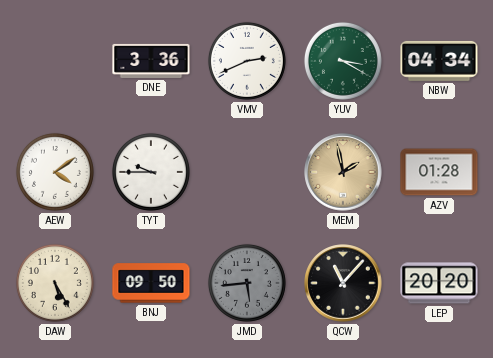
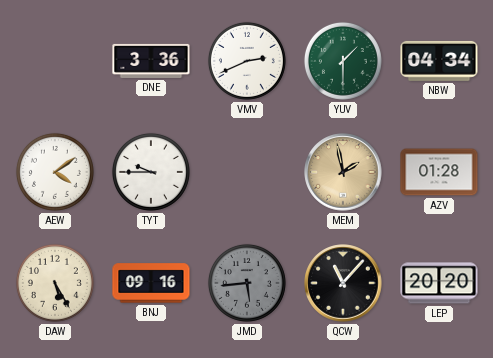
YUV: 3:20 -> 1:30 (343, 61)
BNJ: 09:50 -> 09:16 (151, 283)
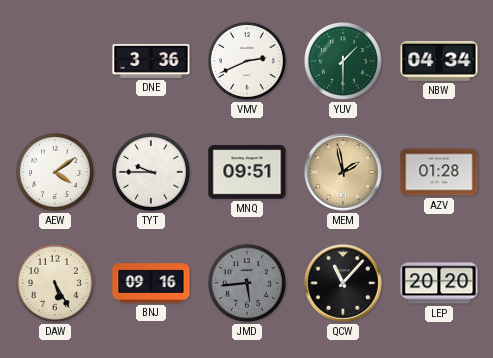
MNQ: none -> 09:51 (247, 172)
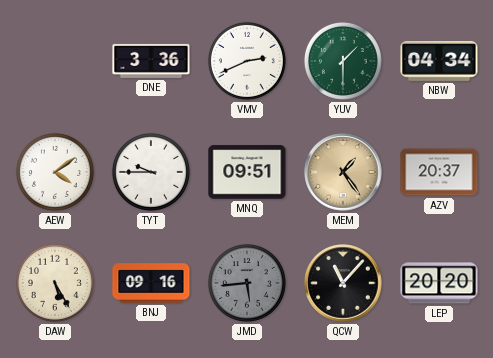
MEM: 1:58 -> 1:24 (343, 172)
AZV: 01:28 -> 20:37 (439, 172)
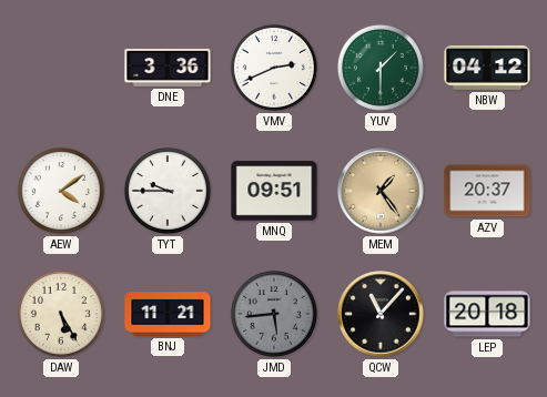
NBW: 04:34 -> 04:12 (487, 68)
BNJ: 09:16 -> 11:21 (168, 314)
LEP: 20:20 -> 20:18 (487, 314)
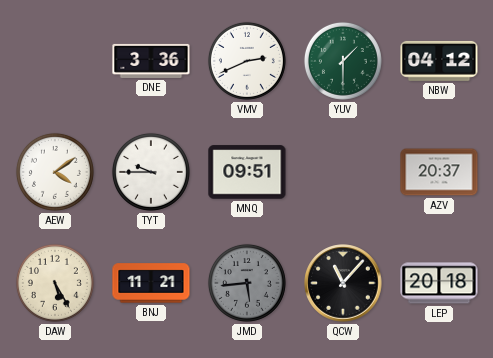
MEM: 1:24 -> none (381, 191)
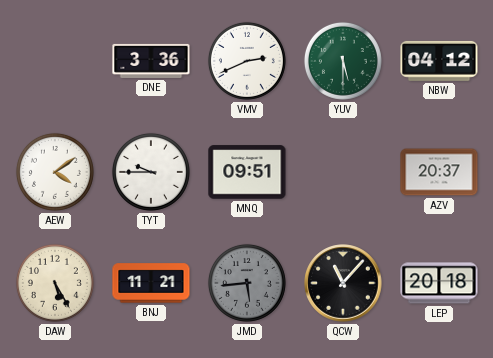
YUV: 1:30 -> 5:30 (343, 61)
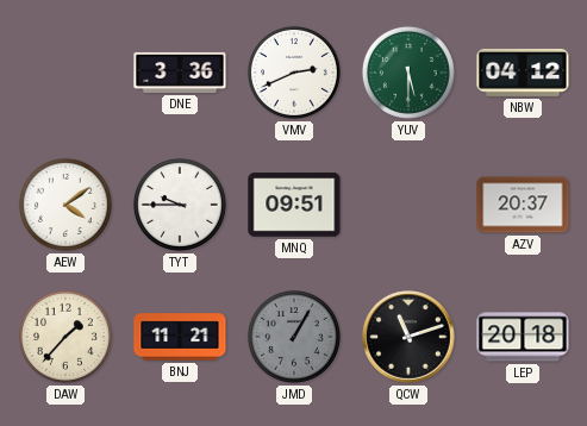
DAW: 5:25 -> 1:37 (65, 337)
JMD: 5:44 -> 1:05 (294, 337)
QCW: 11:07 -> 11:12 (408, 337)
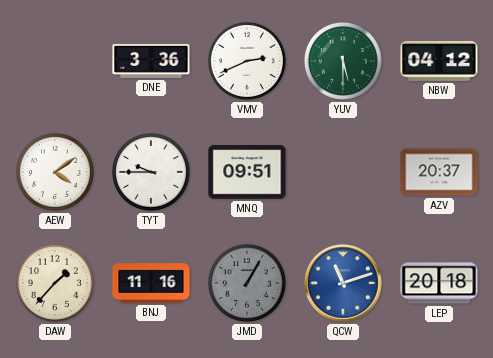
BNJ: 11:21 -> 11:16 (151, 283)
QCW dial: black -> blue (343, 283)
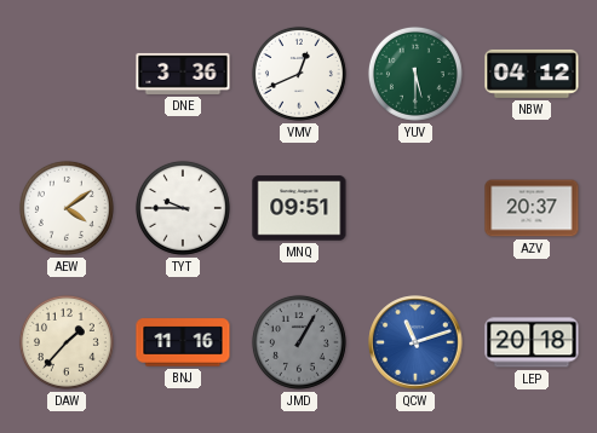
VMV: 2:41 -> 12:41 (299, 74)
